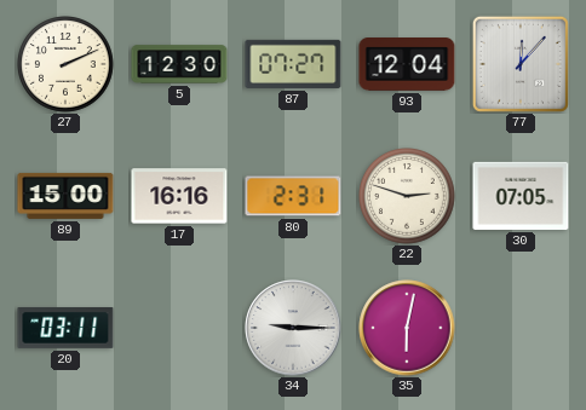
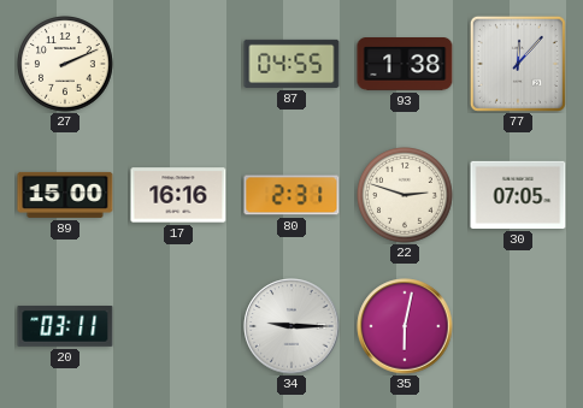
5: 12:30 -> none (179, 64)
87: 07:27 -> 04:55 (291, 64)
93: 12:04 -> 1:38 (405, 65)
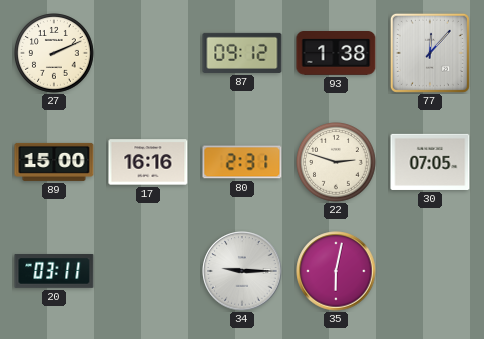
87: 04:55 -> 09:12 (242, 53)
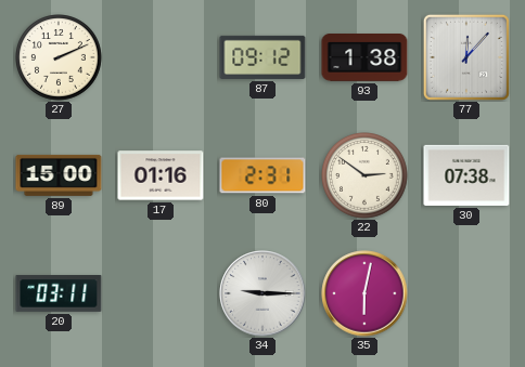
17: 16:16 -> 01:16 (161, 175)
22: 2:48 -> 2:51 (366, 176)
30: 07:05 -> 07:38 (466, 175)
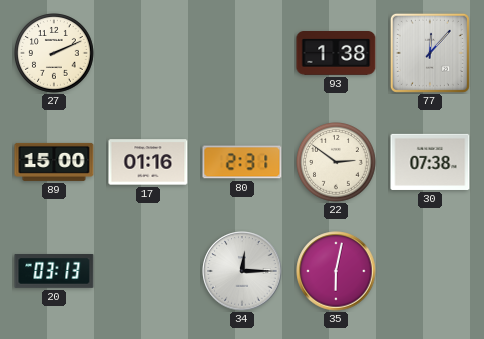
87: 09:12 -> none (262, 57)
20: 03:11 -> 03:13 (54, 272)
34: 9:15 -> 12:15 (242, 271)
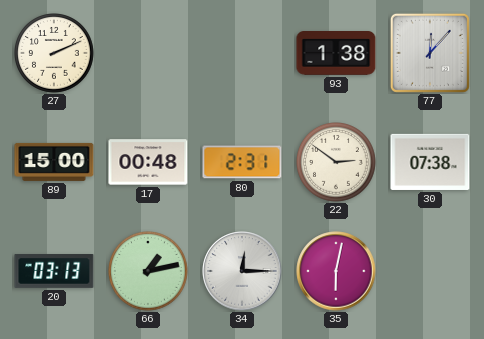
17: 01:16 -> 00:48 (148, 162)
66: none -> 1:13 (149, 272)
